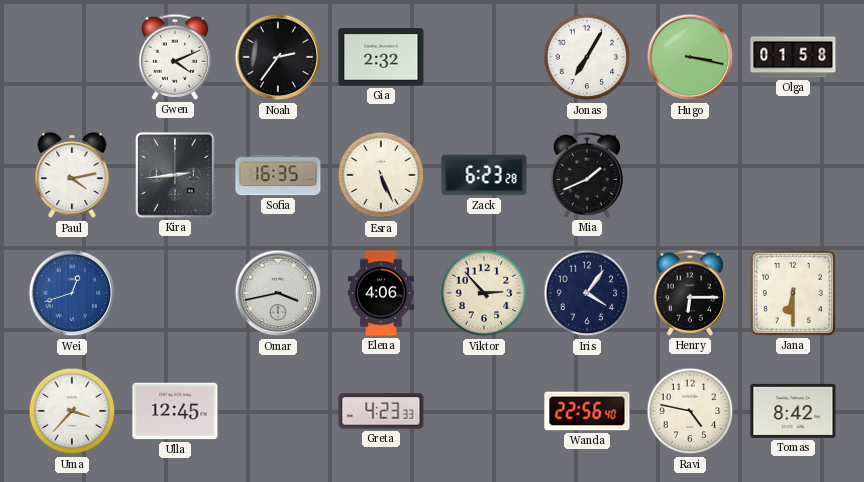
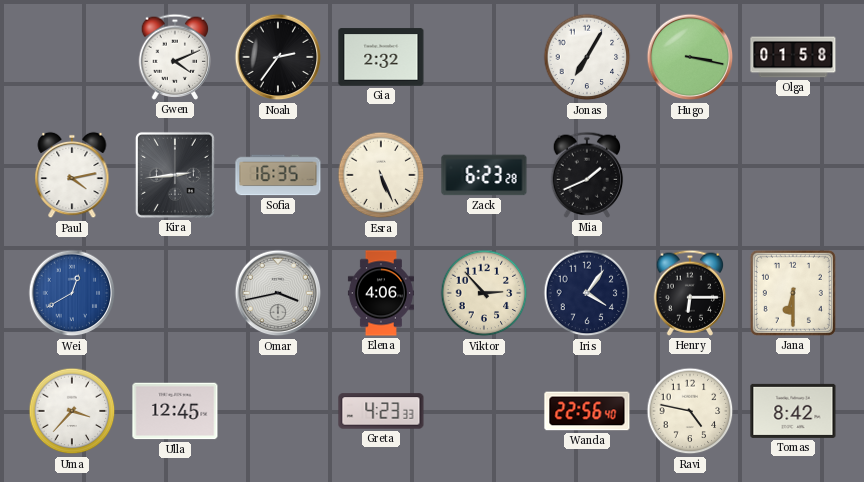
Wei: 12:42 -> 12:40 (72, 293)
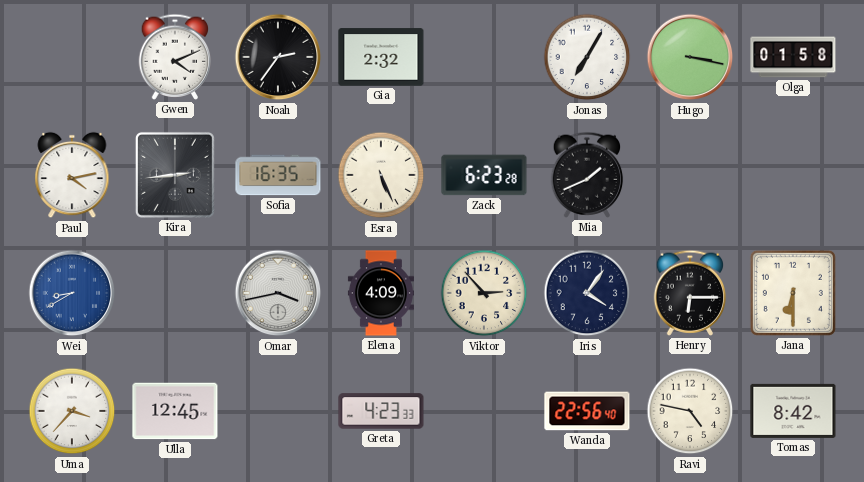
Wei: 12:40 -> 8:40 (72, 293)
Elena: 4:06 -> 4:09 (381, 293)
